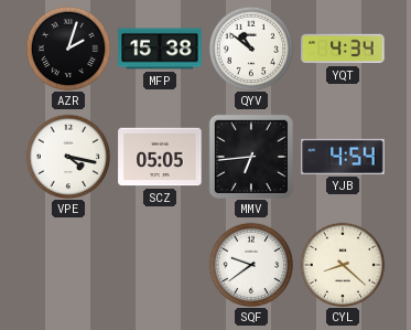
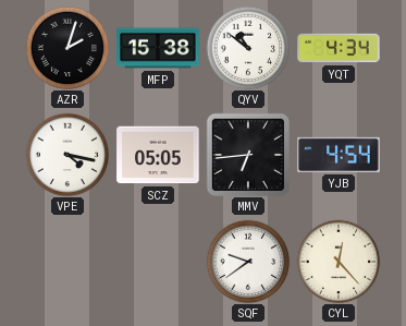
CYL: 8:22 -> 12:23 (339, 262)
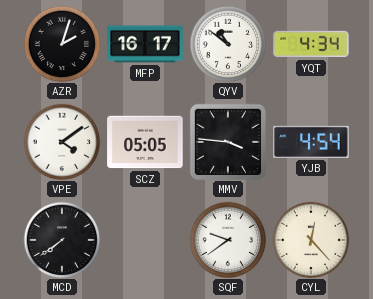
MFP: 15:38 -> 16:17 (145, 44)
VPE: 4:17 -> 4:09 (62, 142)
MMV: 6:44 -> 3:46 (227, 141)
MCD: none -> 7:39 (62, 240)
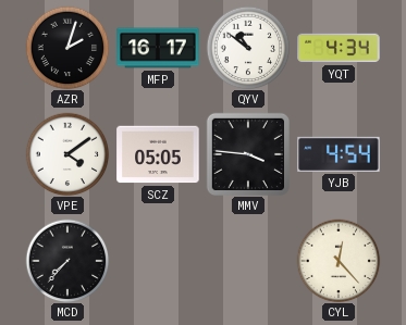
MCD: 7:39 -> 7:37 (67, 261)
SQF: 9:39 -> none (228, 240)
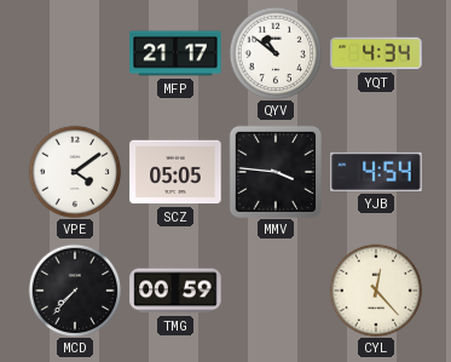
AZR: 2:03 -> none (67, 48)
MFP: 16:17 -> 21:17 (175, 53)
TMG: none -> 00:59 (175, 291)
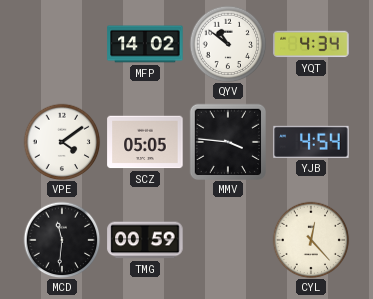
MFP: 21:17 -> 14:02 (145, 44)
MCD: 7:37 -> 11:31 (62, 240)
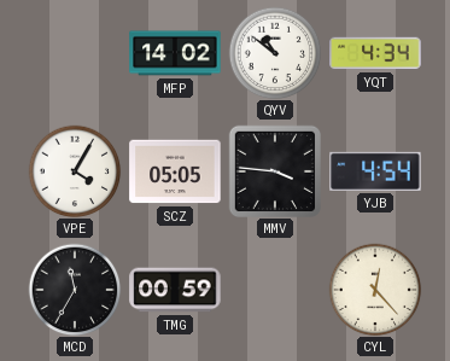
VPE: 4:09 -> 4:05 (75, 171)
MCD: 11:31 -> 11:35 (75, 290)
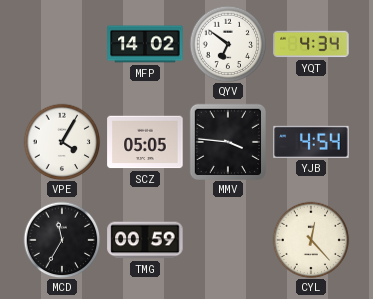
QYV: 10:51 -> 6:51 (228, 44)
